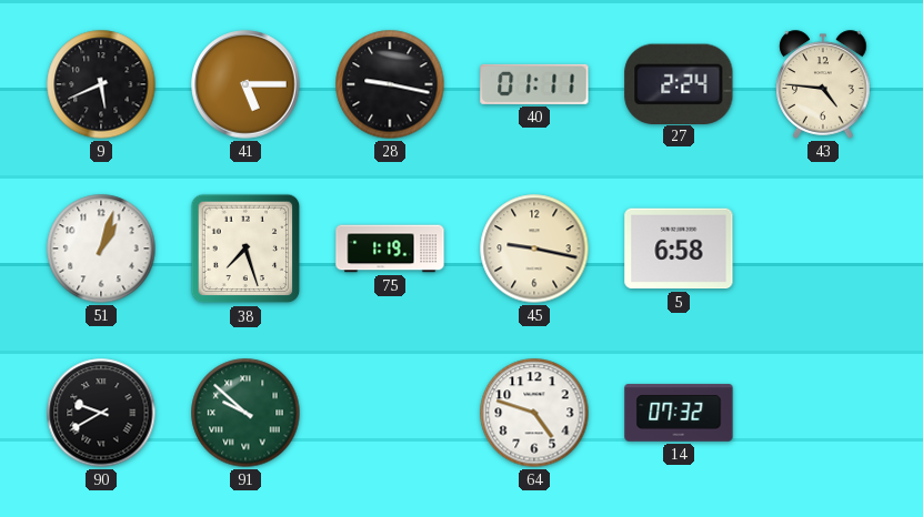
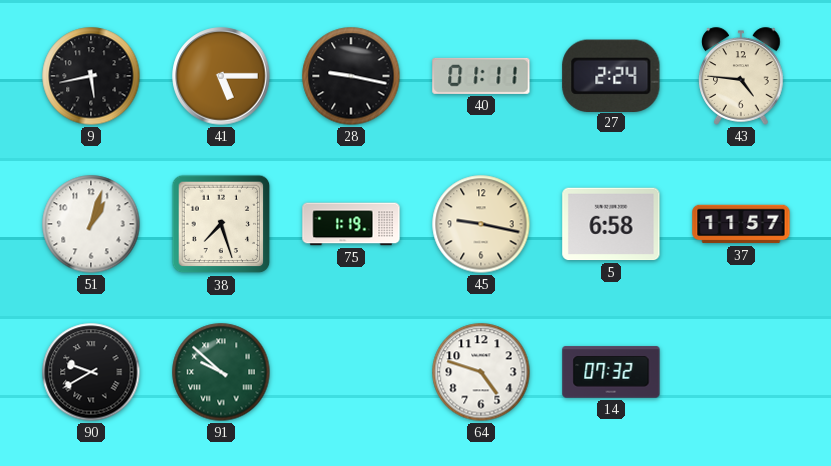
9: 5:41 -> 5:43 (91, 76)
37: none -> 11:57 (741, 224)
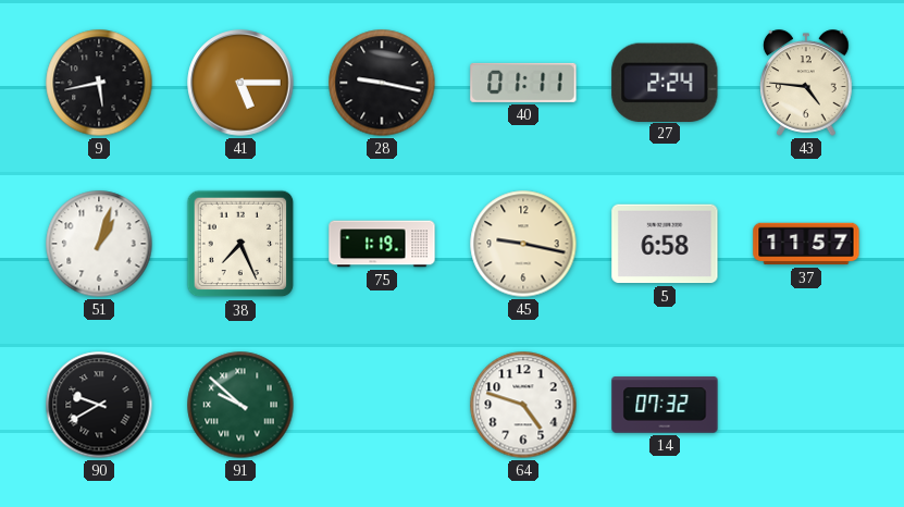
38: 7:27 -> 7:26 (240, 244)
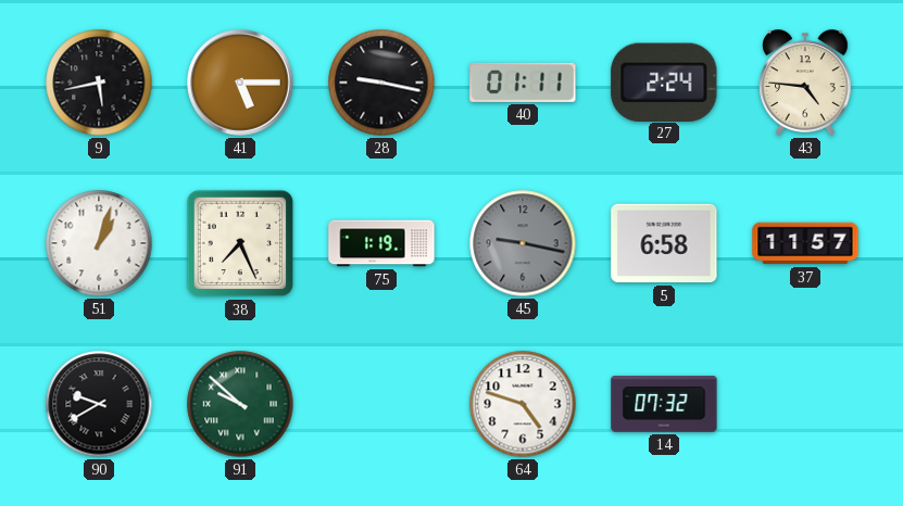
45 dial: cream -> grey (523, 243)
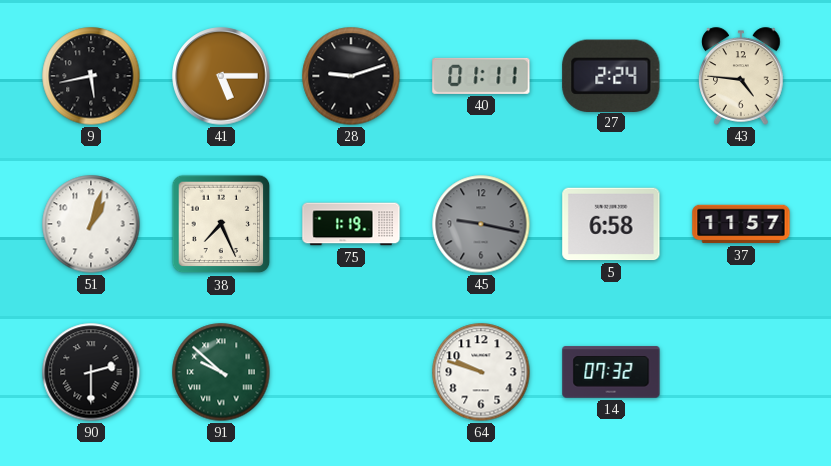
28: 9:17 -> 9:12 (351, 76)
90: 9:40 -> 2:30 (91, 372)
64: 4:48 -> 9:48 (481, 372)
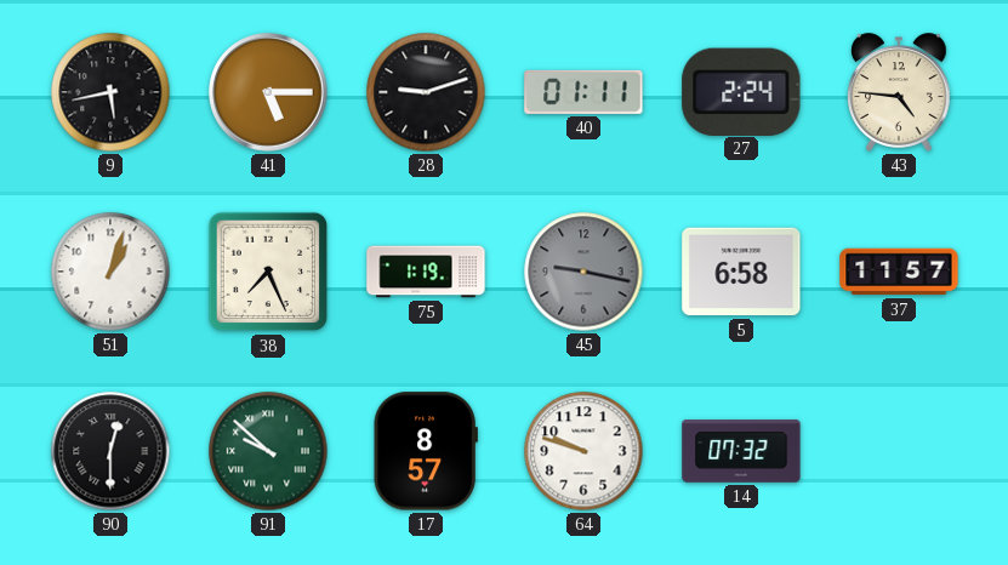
90: 2:30 -> 12:30 (110, 451)
17: none -> 8:57 (426, 451)
